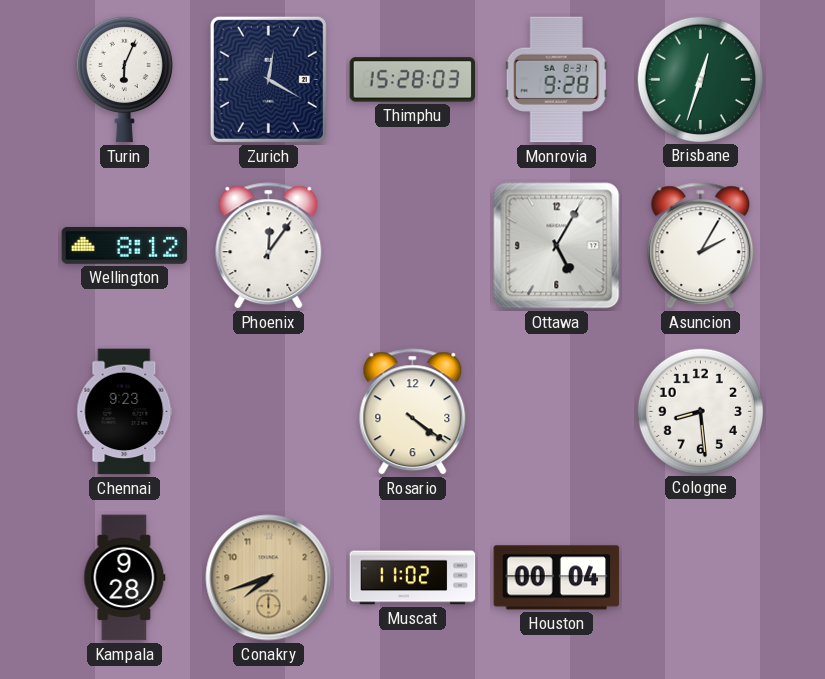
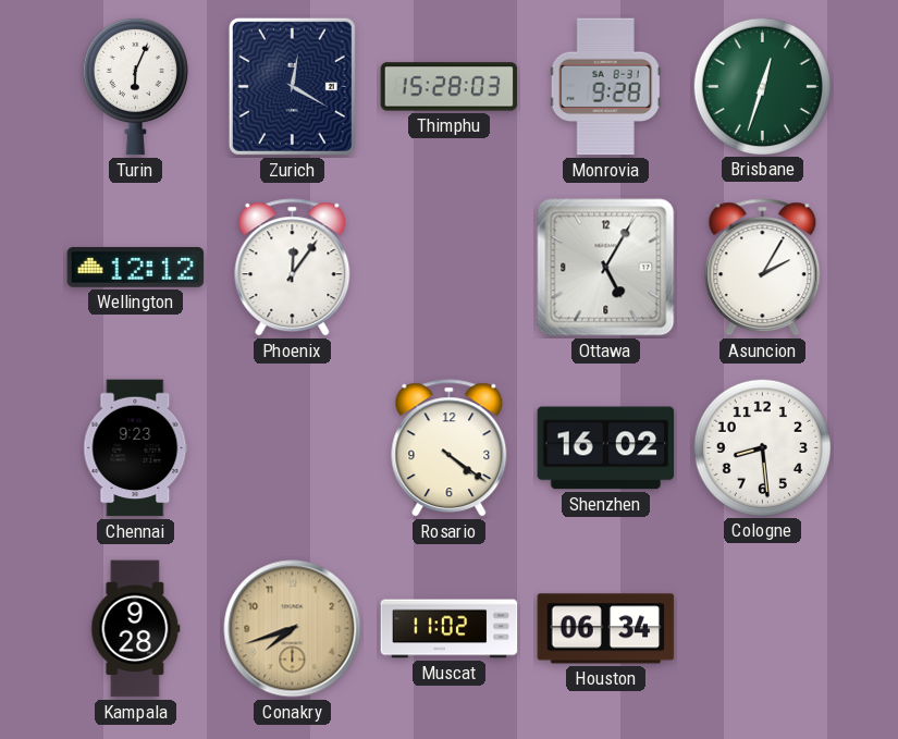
Wellington: 8:12 -> 12:12 (136, 267)
Shenzhen: none -> 16:02 (606, 448)
Houston: 00:04 -> 06:34 (606, 629)
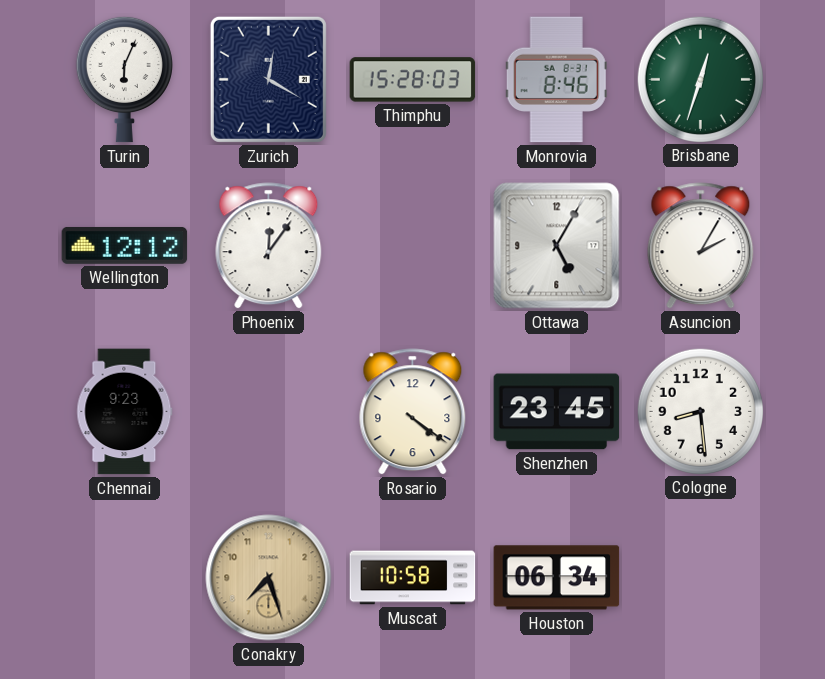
Monrovia: 9:28 -> 8:46 (556, 80)
Shenzhen: 16:02 -> 23:45 (557, 412)
Kampala: 9:28 -> none (136, 629)
Conakry: 7:42 -> 7:27 (269, 578)
Muscat: 11:02 -> 10:58 (413, 578)
